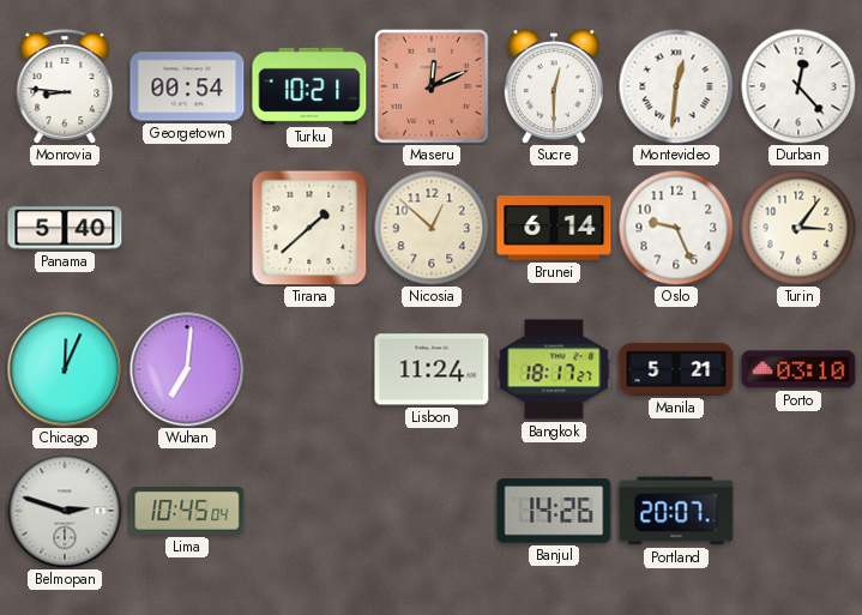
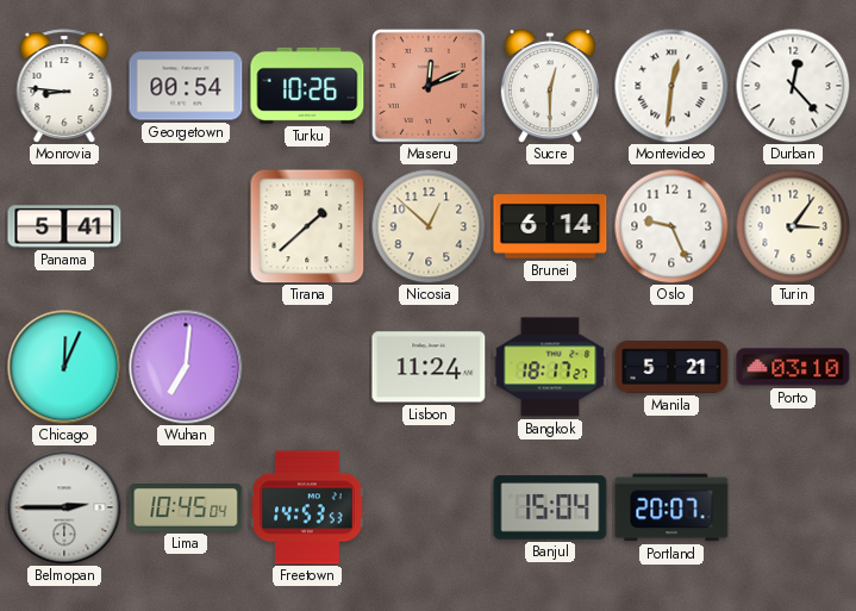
Turku: 10:21 -> 10:26 (307, 86)
Panama: 5:40 -> 5:41 (64, 226)
Belmopan: 2:48 -> 2:45 (64, 507)
Freetown: none -> 14:53 (307, 507)
Banjul: 14:26 -> 15:04 (550, 507)
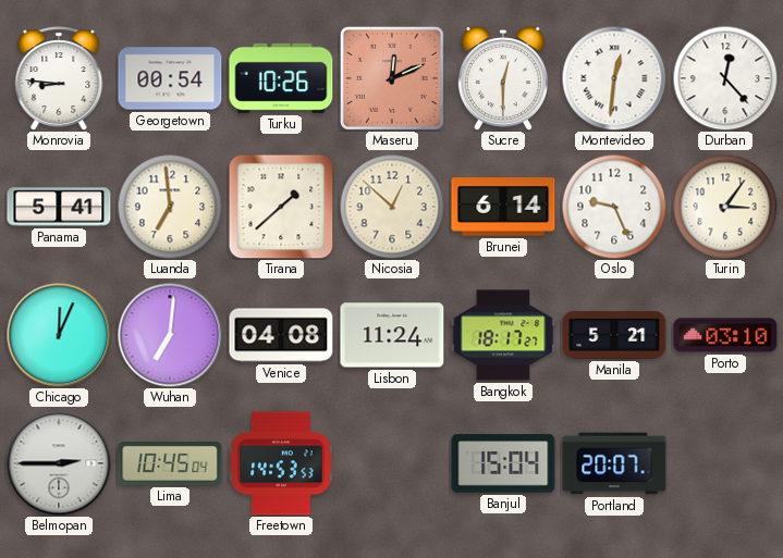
Luanda: none -> 6:59 (170, 207)
Venice: none -> 04:08 (281, 335)
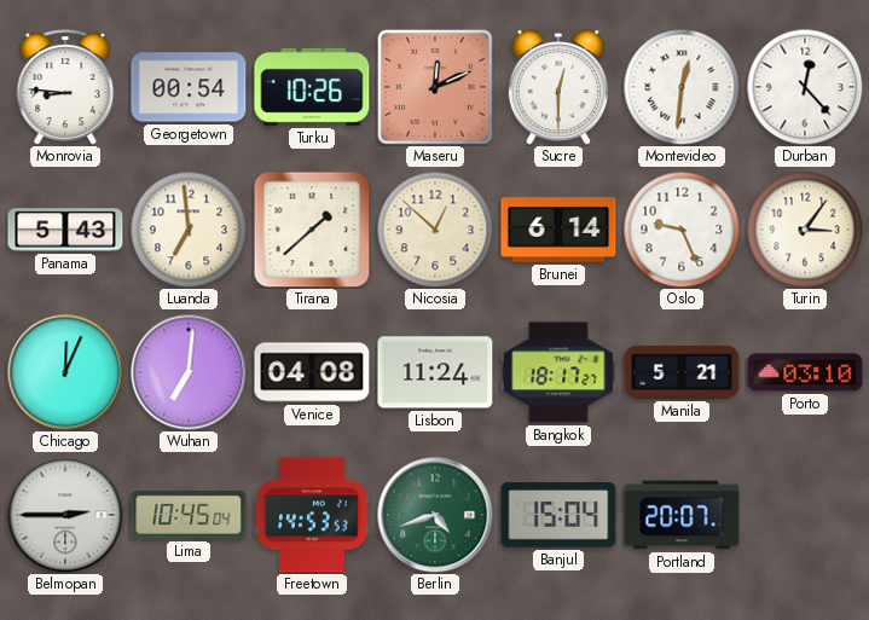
Panama: 5:41 -> 5:43 (65, 230)
Berlin: none -> 4:42 (435, 515)
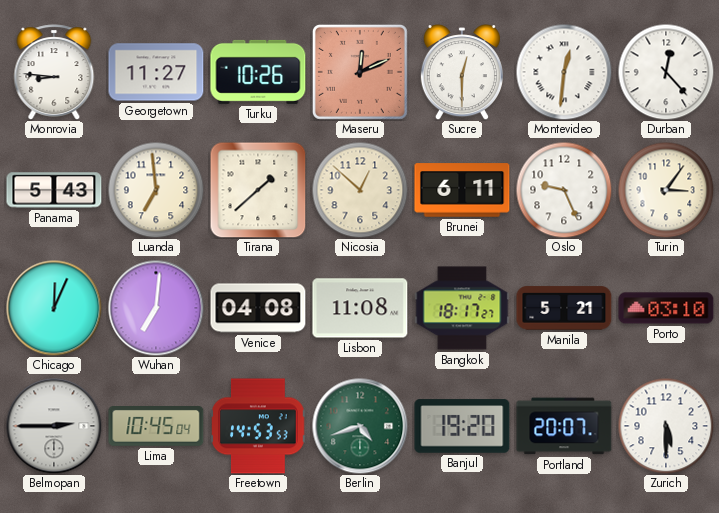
Georgetown: 00:54 -> 11:27 (156, 72)
Brunei: 6:14 -> 6:11 (462, 190)
Lisbon: 11:24 -> 11:08 (360, 308)
Banjul: 15:04 -> 19:20 (462, 426)
Zurich: none -> 5:30 (666, 426)
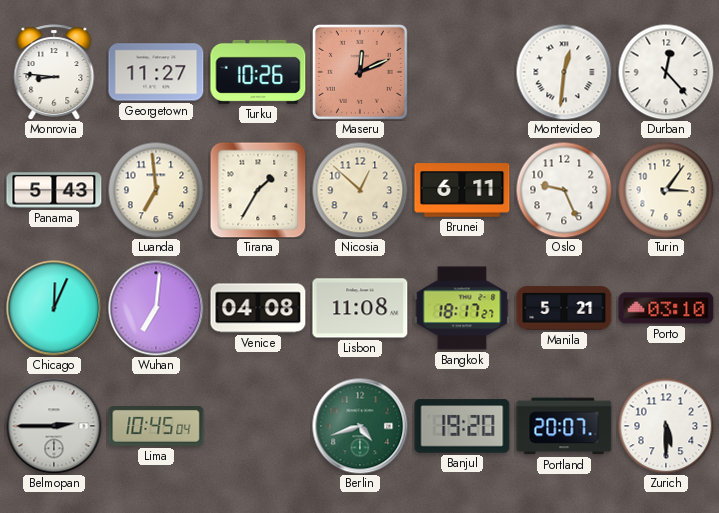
Sucre: 12:30 -> none (462, 72)
Tirana: 1:38 -> 1:35 (258, 190)
Freetown: 14:53 -> none (258, 426)
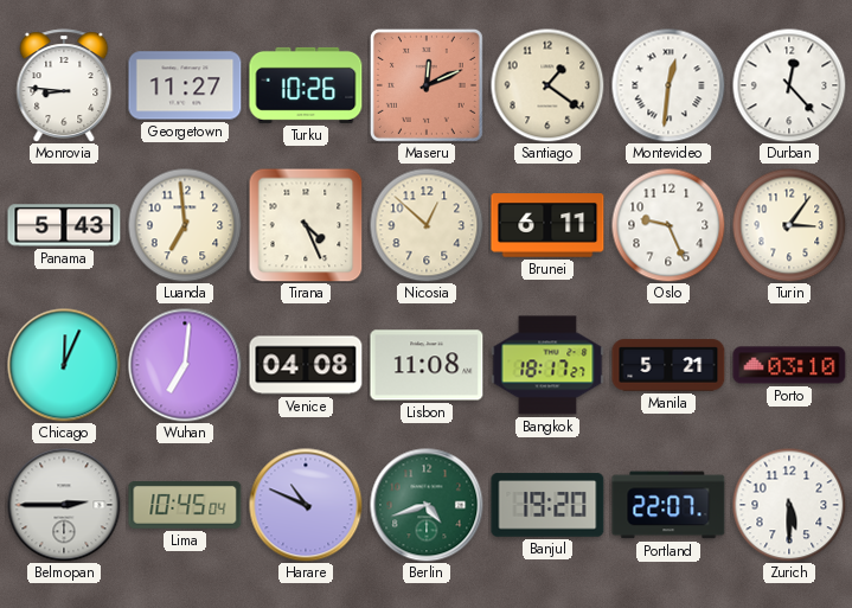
Santiago: none -> 1:21 (547, 85)
Tirana: 1:35 -> 4:26 (306, 225)
Harare: none -> 10:49 (306, 505)
Portland: 20:07 -> 22:07 (668, 505)
